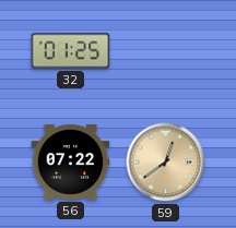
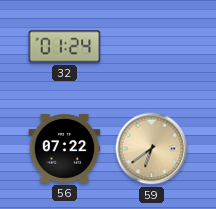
32: 01:25 -> 01:24 (65, 47)
59: 12:39 -> 6:39 (152, 149)
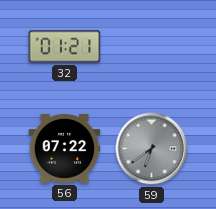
32: 01:24 -> 01:21 (65, 47)
59 dial: champagne -> grey (152, 149)
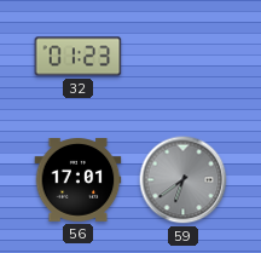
32: 01:21 -> 01:23 (79, 57)
56: 07:22 -> 17:01 (79, 180)
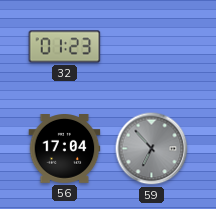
56: 17:01 -> 17:04 (65, 149)
59: 6:39 -> 6:53 (152, 149)
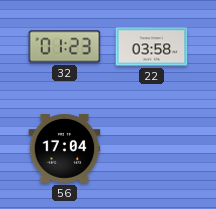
22: none -> 03:58 (152, 47)
59: 6:53 -> none (152, 149)
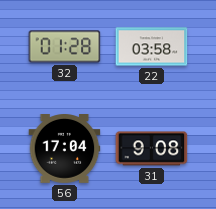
32: 01:23 -> 01:28 (65, 47)
31: none -> 9:08 (152, 149)
